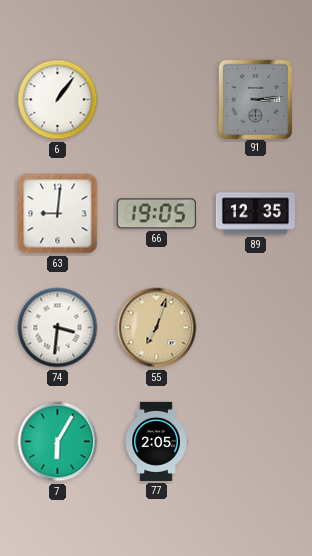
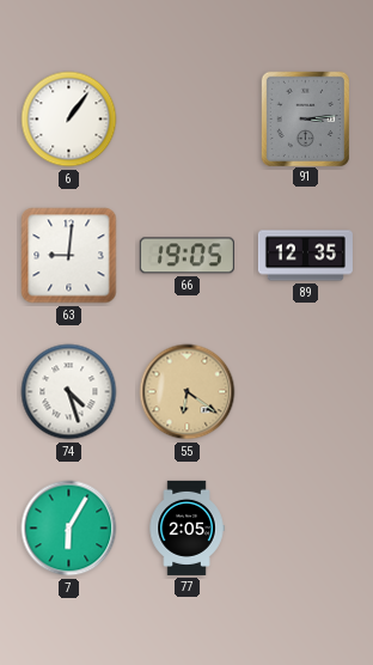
74: 3:31 -> 4:27 (69, 392)
55: 7:03 -> 6:21 (188, 392)
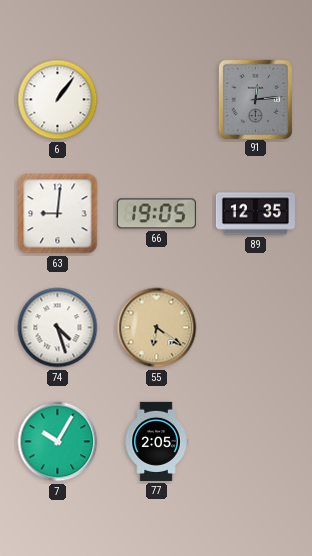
91: 3:14 -> 12:14 (255, 99)
7: 6:05 -> 10:05 (58, 442)
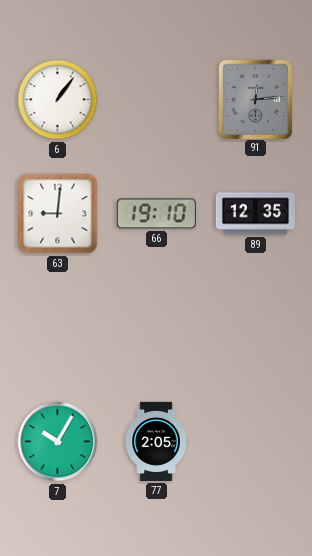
66: 19:05 -> 19:10 (156, 214)
74: 4:27 -> none (58, 328)
55: 6:21 -> none (157, 328)
